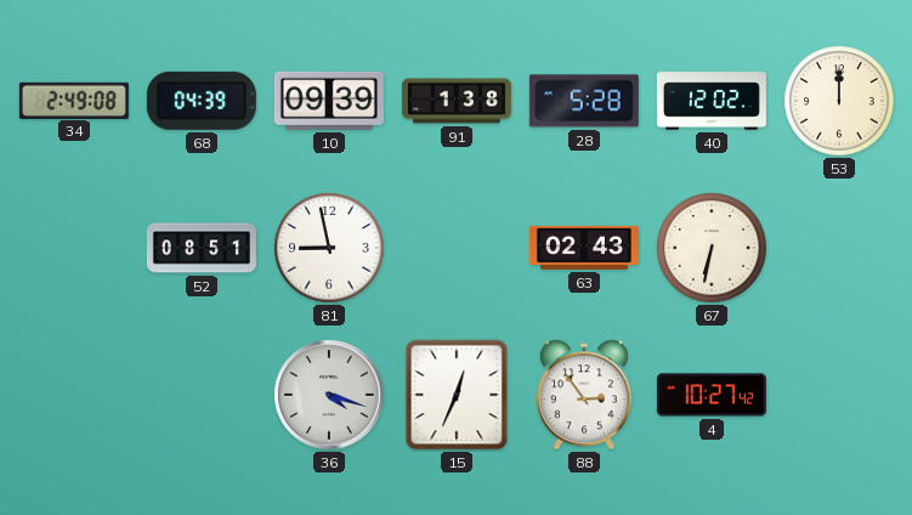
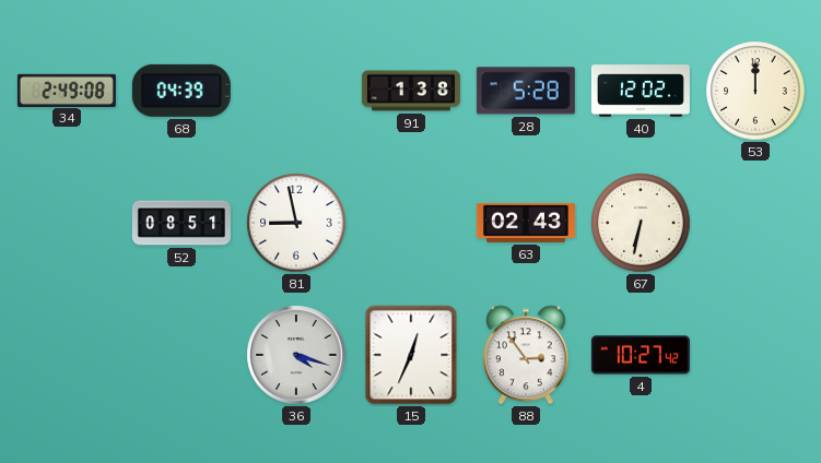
10: 09:39 -> none (329, 101)
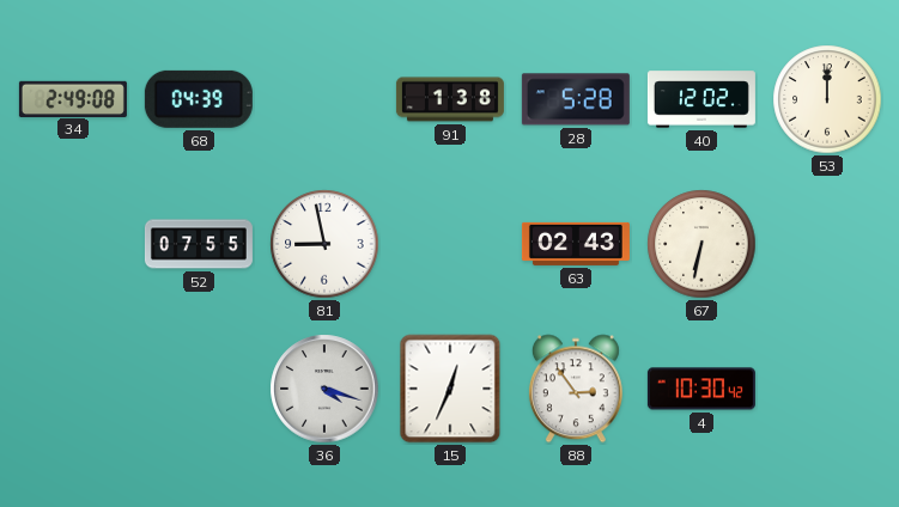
52: 08:51 -> 07:55 (199, 244)
4: 10:27 -> 10:30 (701, 389)
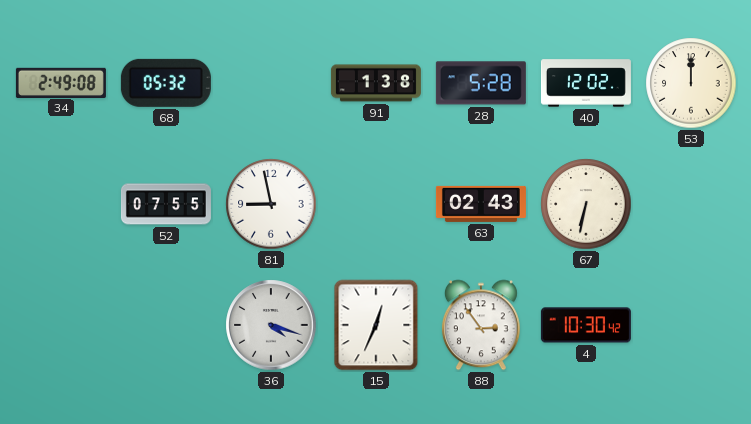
68: 04:39 -> 05:32 (166, 83)
